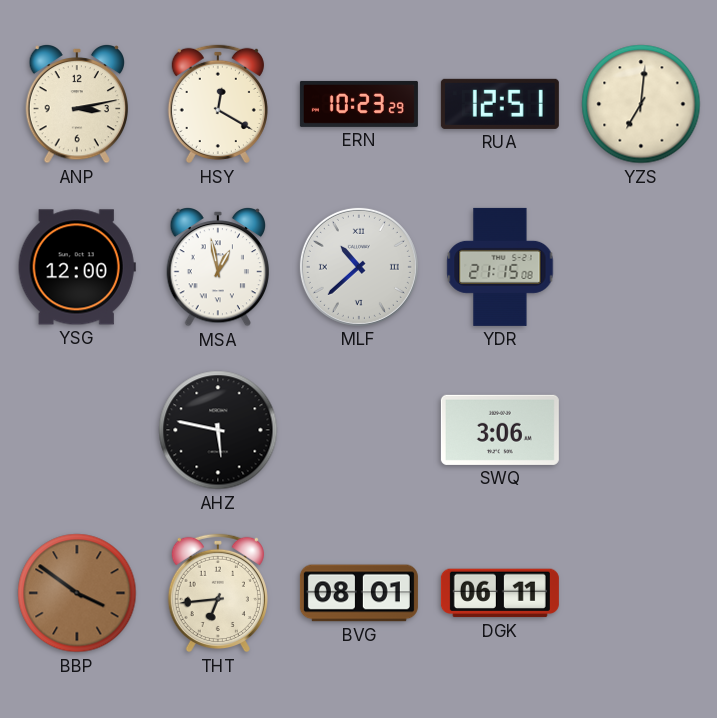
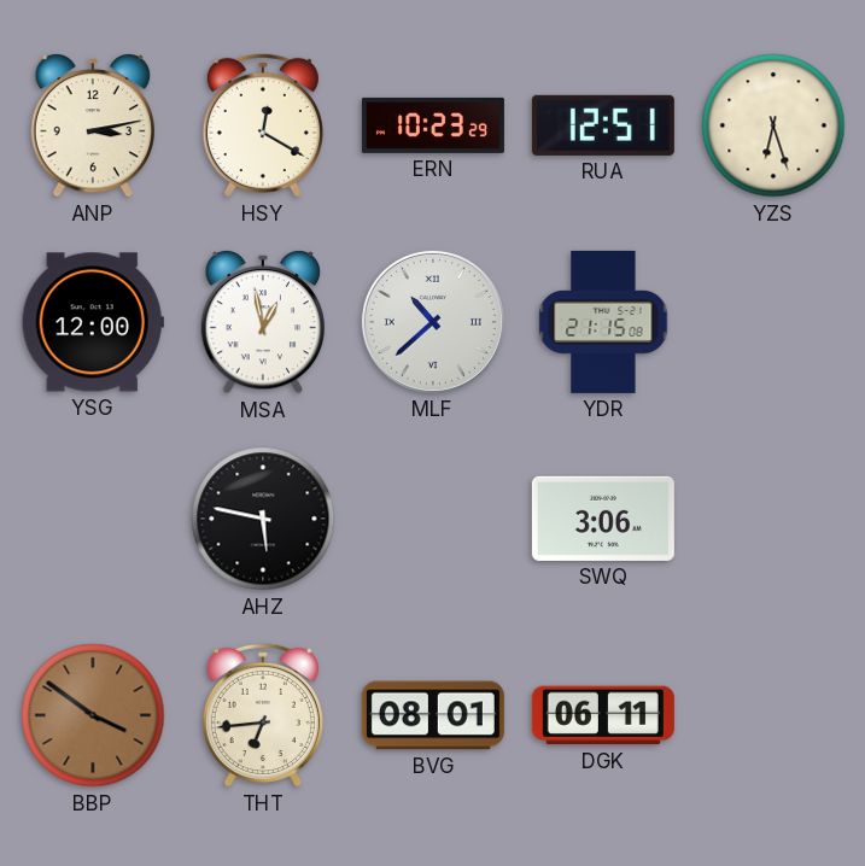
YZS: 7:01 -> 6:27 (773, 125)
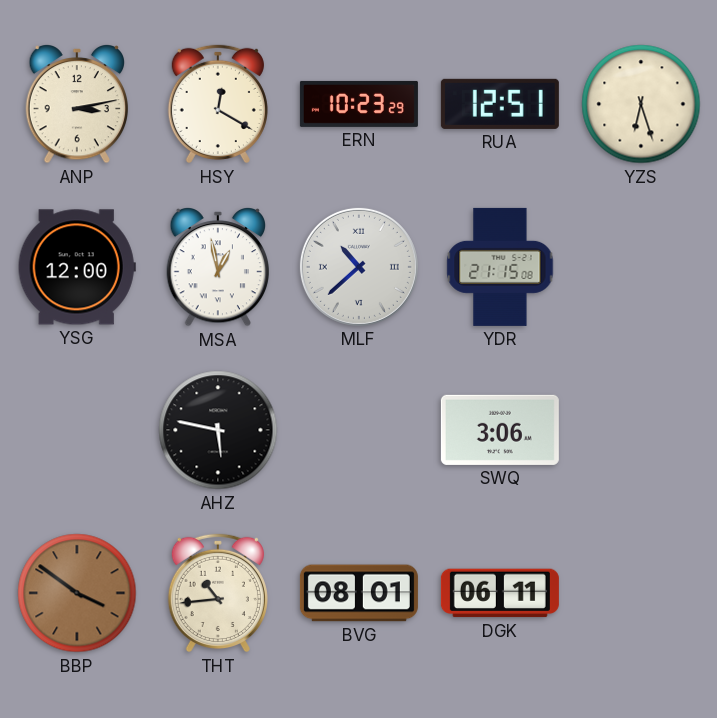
THT: 6:44 -> 10:44 (218, 593)
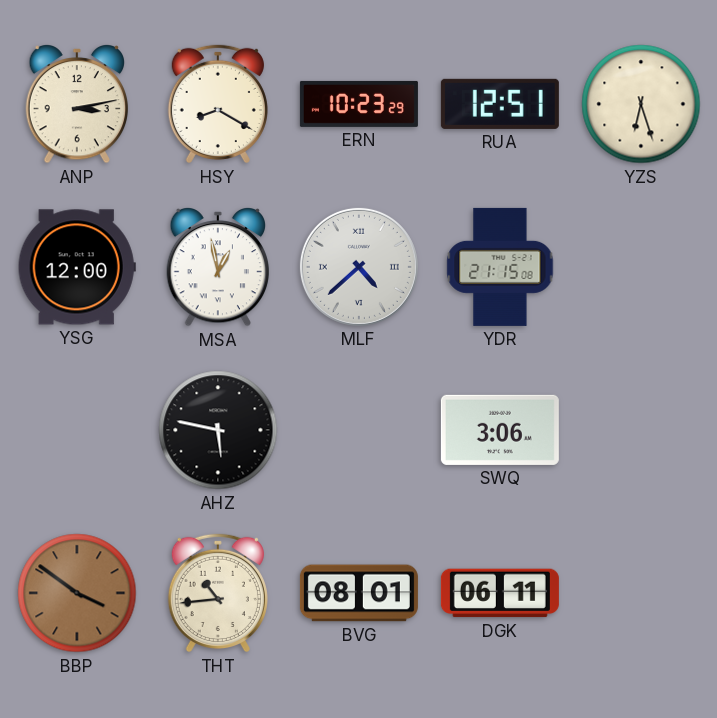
HSY: 12:20 -> 8:20 (218, 104)
MLF: 10:38 -> 4:38 (359, 267)
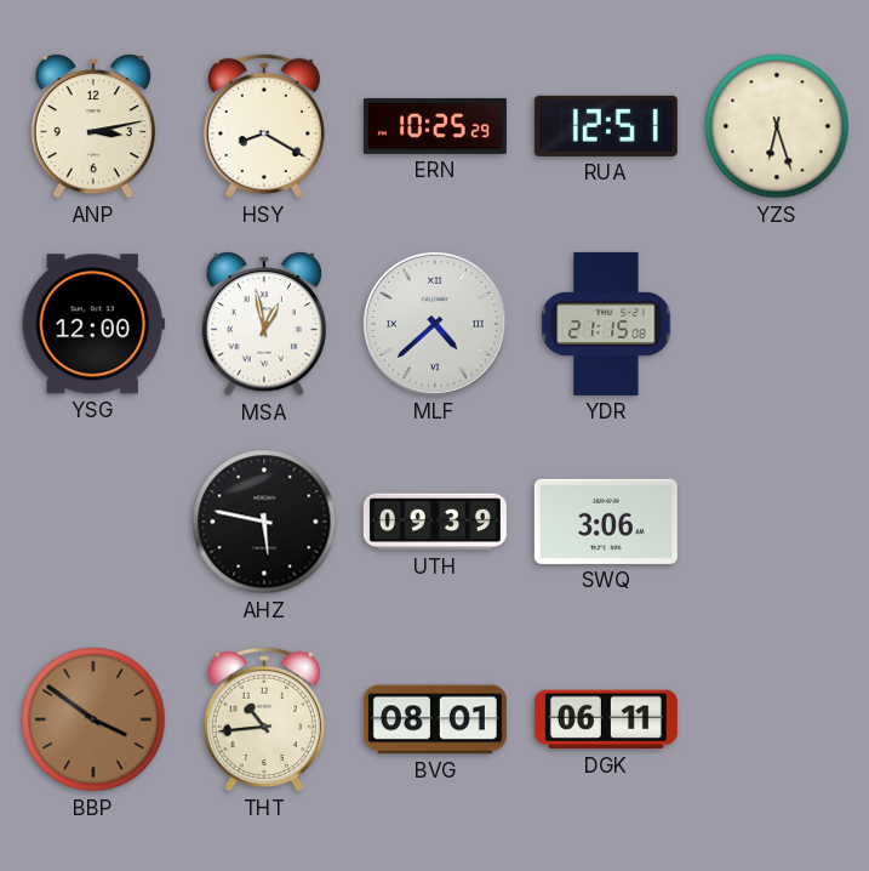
ERN: 10:23 -> 10:25 (435, 126)
UTH: none -> 09:39 (435, 522)
